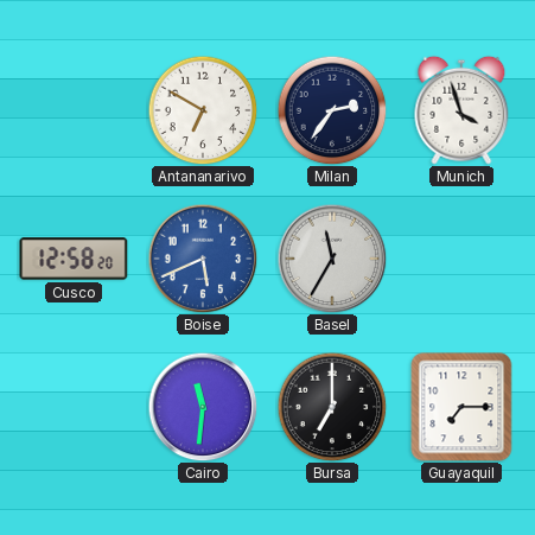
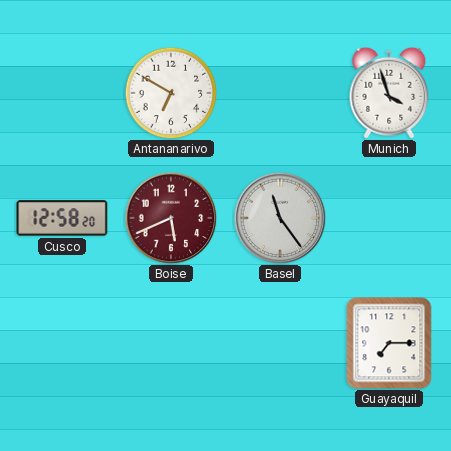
Milan: 2:36 -> none (332, 110)
Boise dial: blue -> burgundy (171, 218)
Basel: 11:35 -> 11:24 (280, 218)
Cairo: 11:31 -> none (203, 407)
Bursa: 7:00 -> none (332, 407)
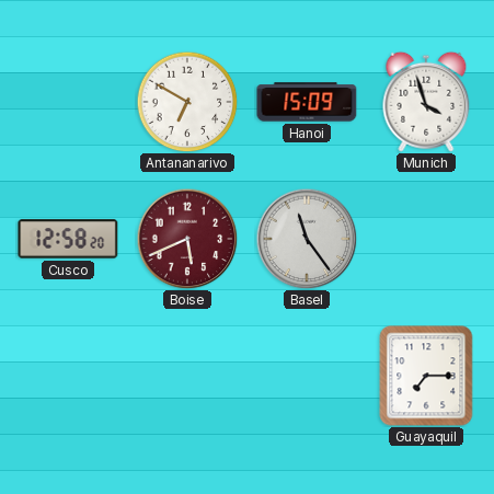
Hanoi: none -> 15:09 (307, 102)
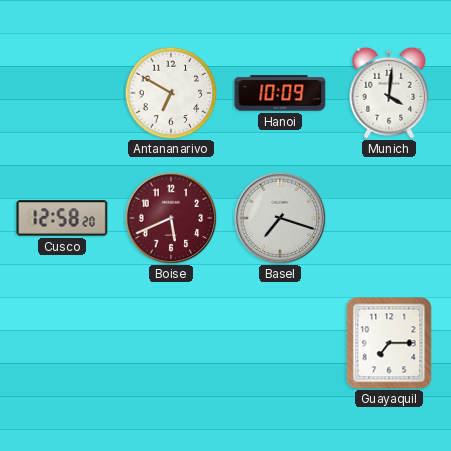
Hanoi: 15:09 -> 10:09 (280, 93)
Munich: 3:57 -> 4:01 (389, 93)
Basel: 11:24 -> 7:18 (280, 218)
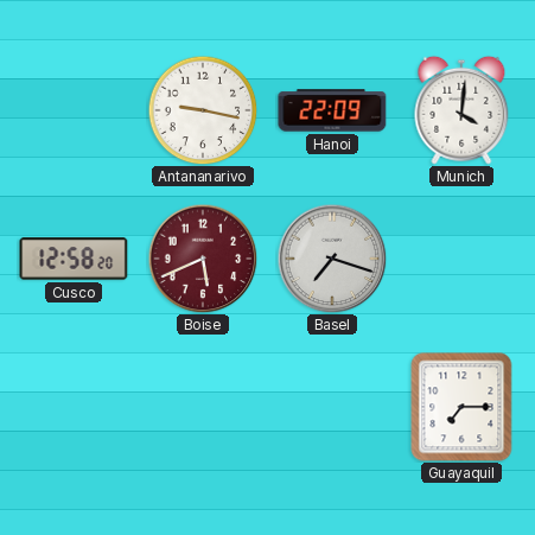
Antananarivo: 6:50 -> 9:17 (203, 110)
Hanoi: 10:09 -> 22:09 (332, 110)
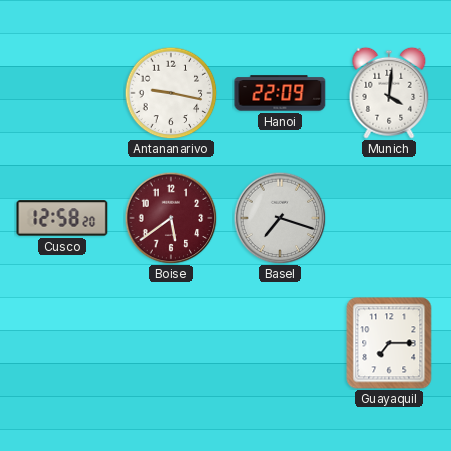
Boise: 5:41 -> 5:39 (171, 218)
